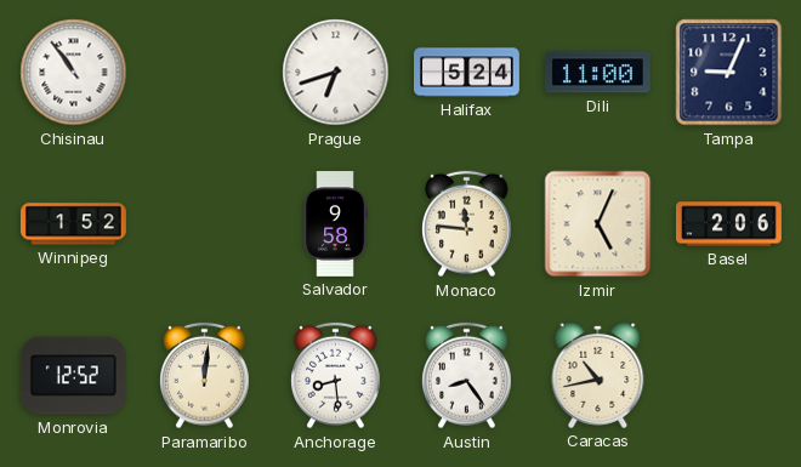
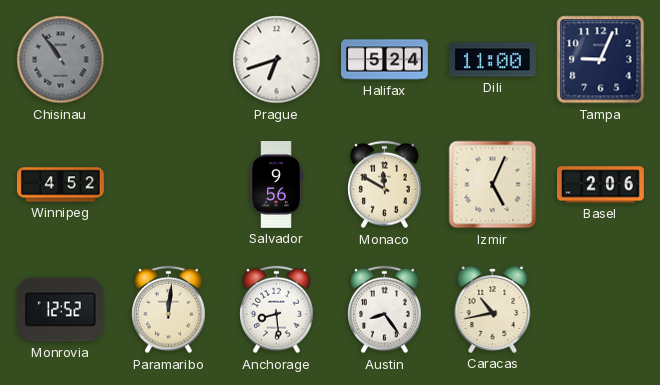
Chisinau dial: white -> grey (61, 60)
Winnipeg: 1:52 -> 4:52 (60, 185)
Salvador: 9:58 -> 9:56 (276, 185)
Monaco: 11:46 -> 11:50 (385, 185)
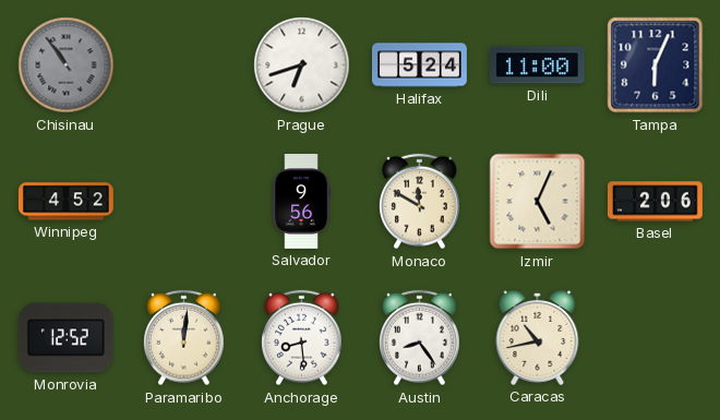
Tampa: 9:04 -> 6:04 (656, 65)
